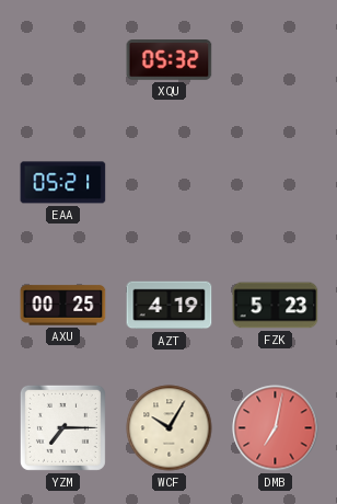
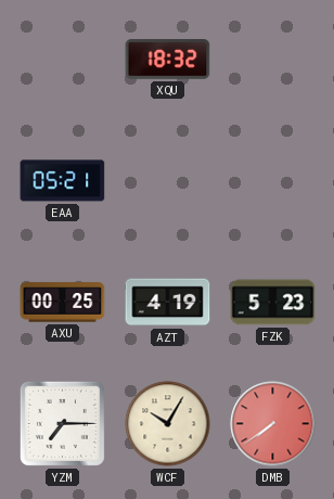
XQU: 05:32 -> 18:32 (168, 60)
DMB: 7:02 -> 7:39 (273, 424)
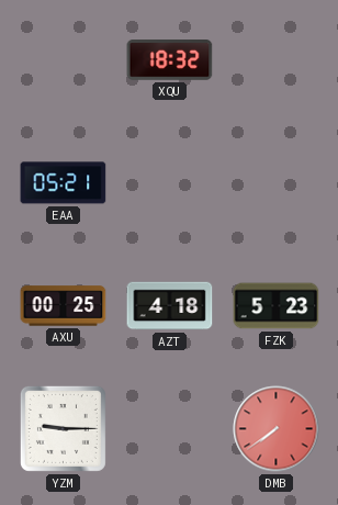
AZT: 4:19 -> 4:18 (170, 306)
YZM: 7:15 -> 9:15 (63, 428)
WCF: 10:05 -> none (168, 424)
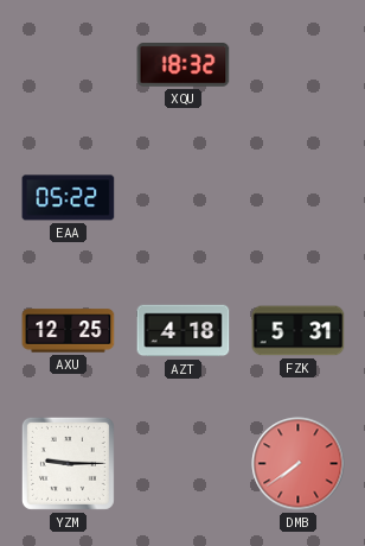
EAA: 05:21 -> 05:22 (69, 198)
AXU: 00:25 -> 12:25 (69, 331)
FZK: 5:23 -> 5:31 (299, 331)
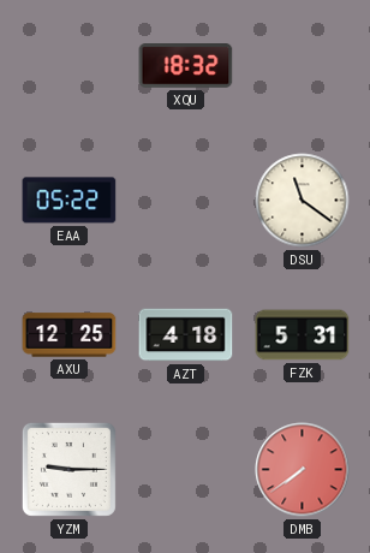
DSU: none -> 11:21 (303, 201)
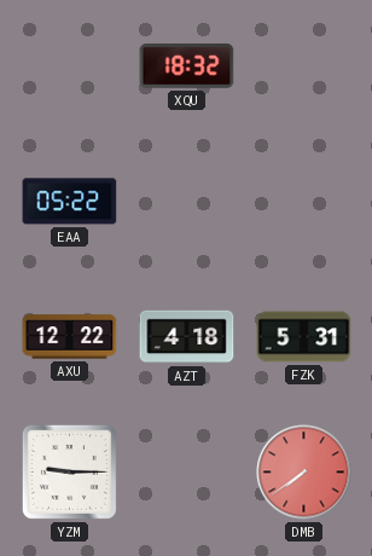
DSU: 11:21 -> none (303, 201)
AXU: 12:25 -> 12:22 (70, 337)
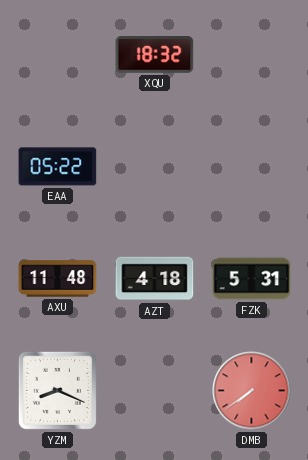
AXU: 12:22 -> 11:48 (58, 279)
YZM: 9:15 -> 8:19 (57, 390)
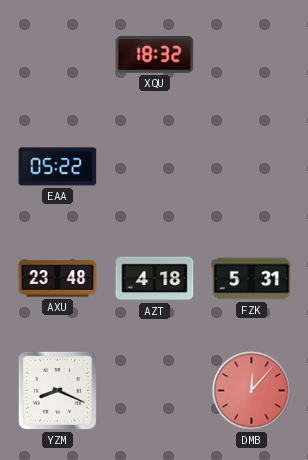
AXU: 11:48 -> 23:48 (58, 279)
DMB: 7:39 -> 12:07 (252, 391)
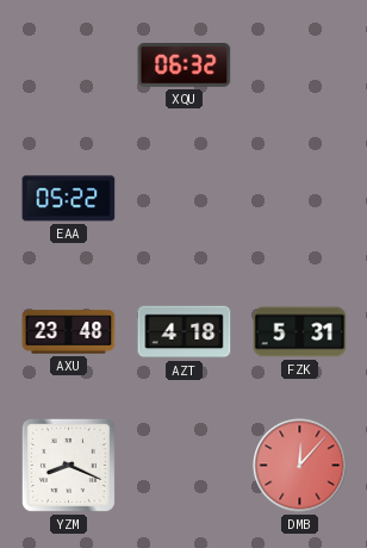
XQU: 18:32 -> 06:32 (185, 66)
